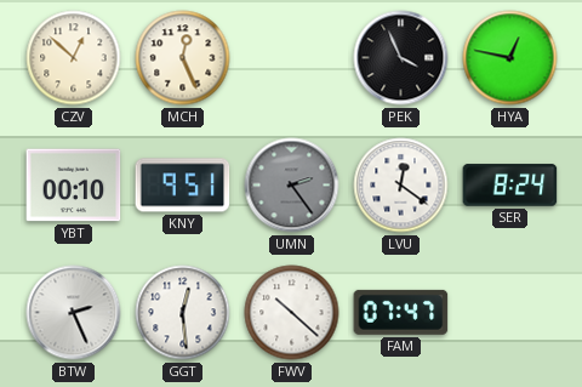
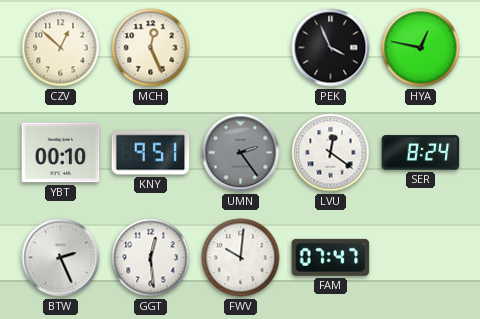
FWV: 10:22 -> 10:01 (241, 258)
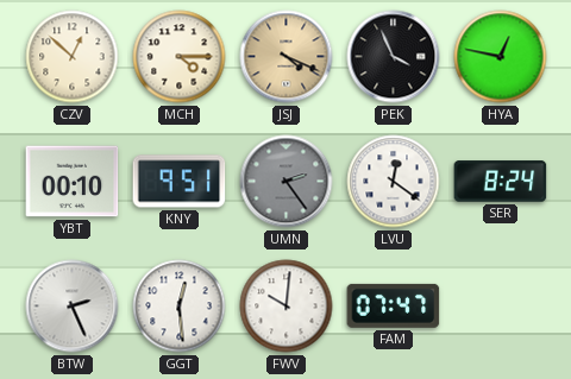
MCH: 12:26 -> 4:15 (180, 57)
JSJ: none -> 4:19 (287, 57)
